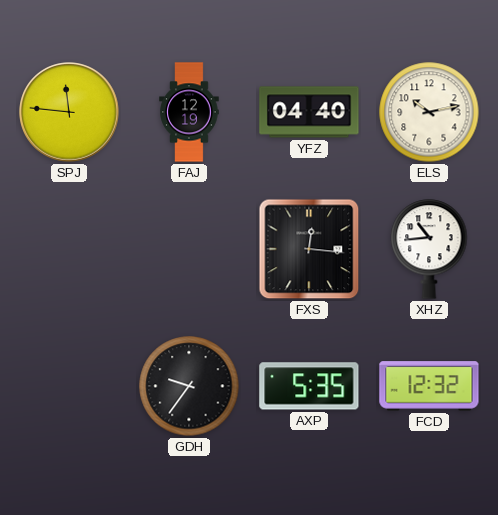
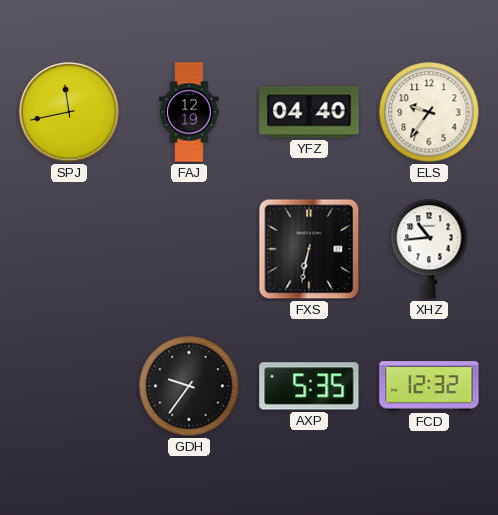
SPJ: 11:46 -> 11:43 (69, 112)
ELS: 10:13 -> 9:36 (429, 112)
FXS: 12:16 -> 6:32 (309, 249)
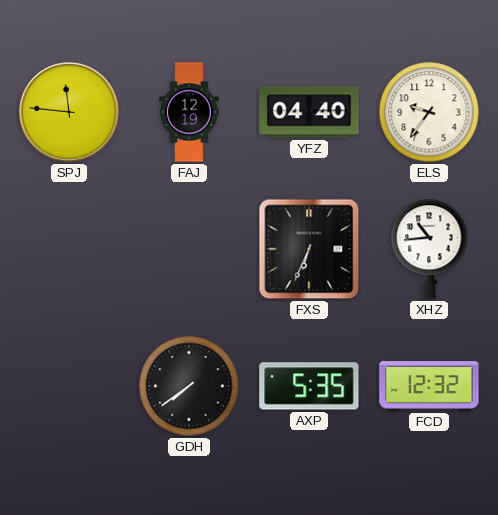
SPJ: 11:43 -> 11:46 (69, 112)
FXS: 6:32 -> 6:34 (309, 249)
GDH: 9:36 -> 7:39 (189, 386)
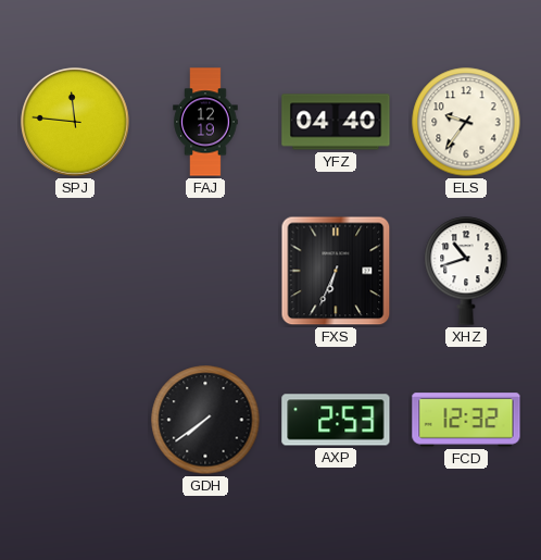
XHZ: 10:44 -> 10:42 (466, 271)
AXP: 5:35 -> 2:53 (336, 420)
